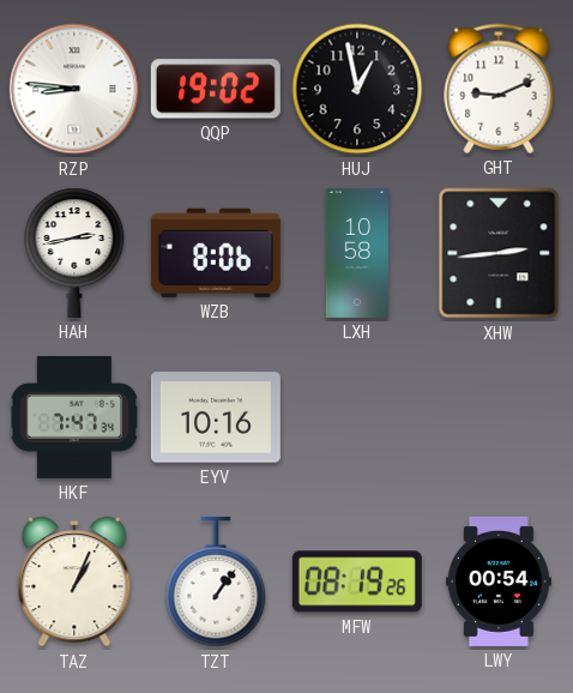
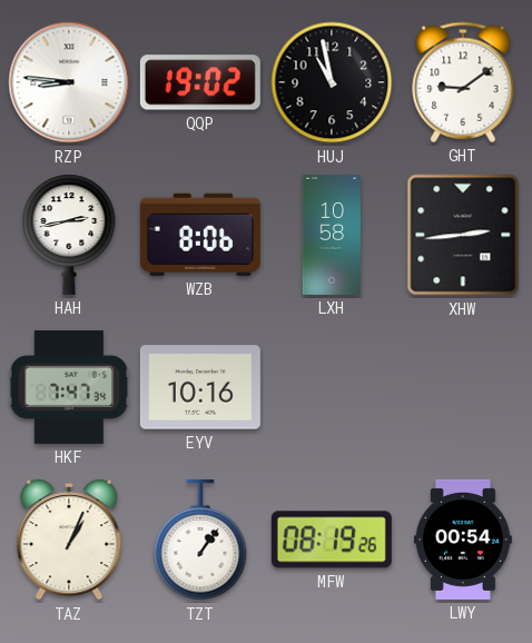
HUJ: 12:58 -> 10:58 (332, 82)
GHT: 9:11 -> 9:09 (463, 82)
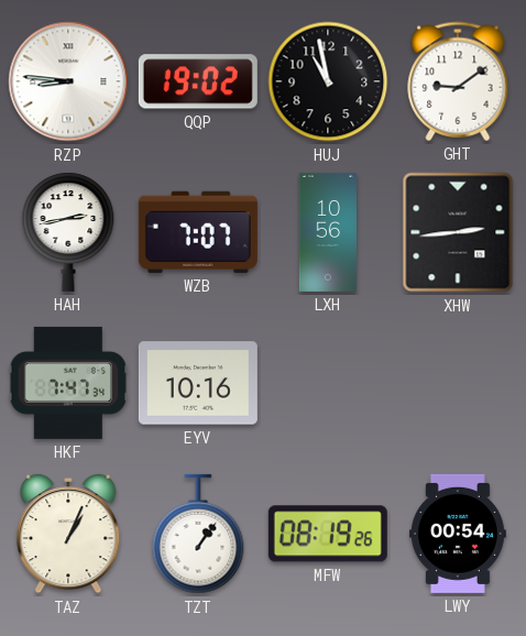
WZB: 8:06 -> 7:07 (198, 232)
LXH: 10:58 -> 10:56 (327, 232)
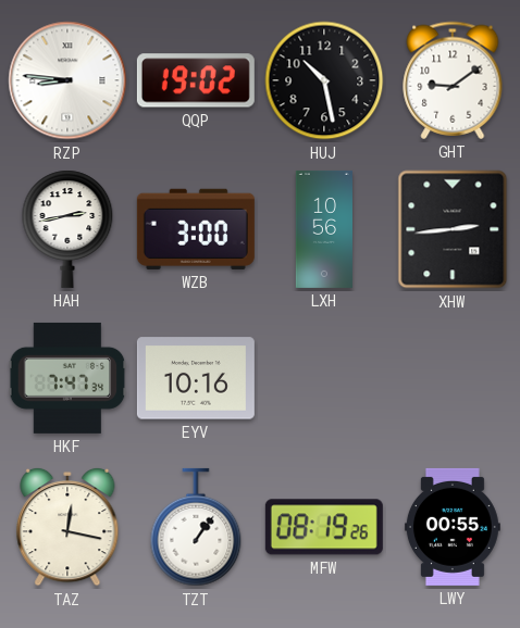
HUJ: 10:58 -> 10:28 (324, 80)
WZB: 7:07 -> 3:00 (196, 229)
TAZ: 1:04 -> 12:17 (67, 527)
LWY: 00:54 -> 00:55 (453, 527)
